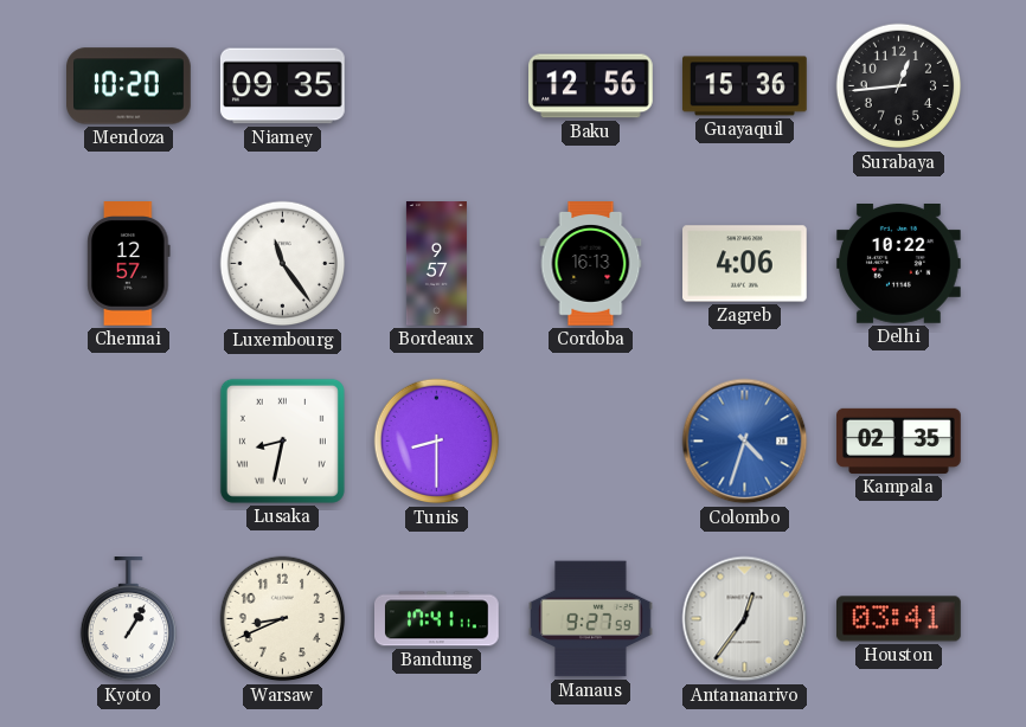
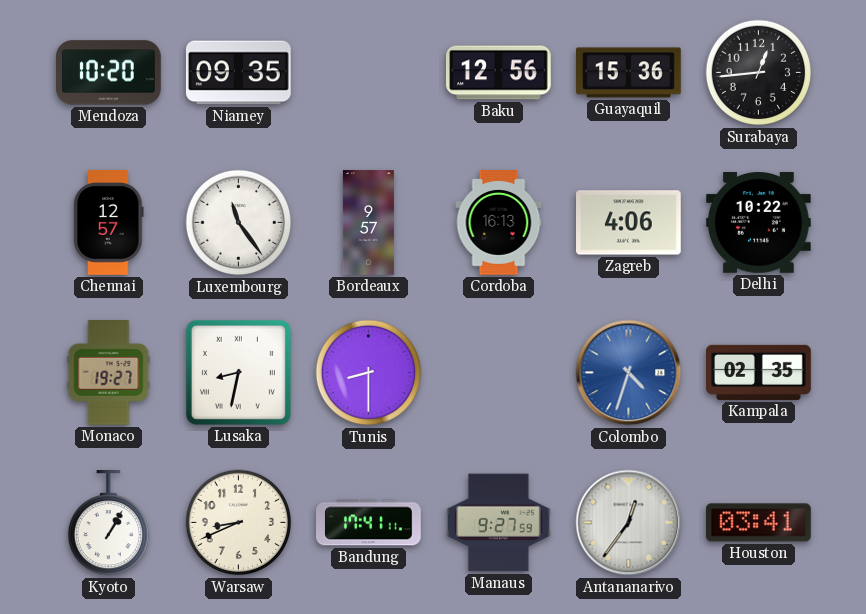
Monaco: none -> 19:27 (109, 373)
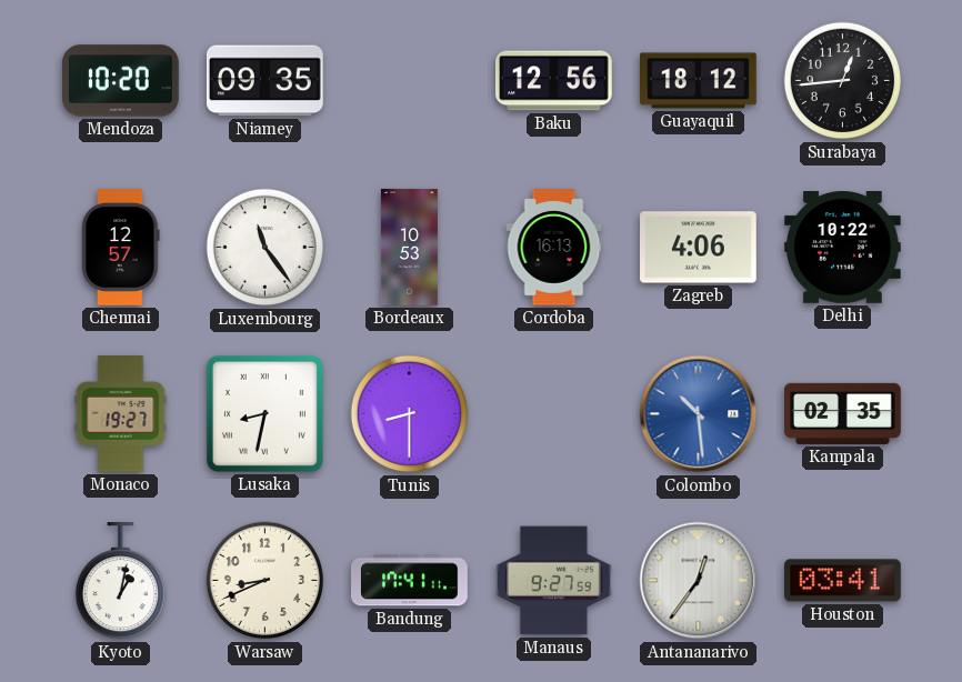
Guayaquil: 15:36 -> 18:12 (699, 81)
Bordeaux: 9:57 -> 10:53 (409, 248)
Colombo: 4:33 -> 10:29 (699, 414)
Kyoto: 1:05 -> 1:02 (120, 582)
